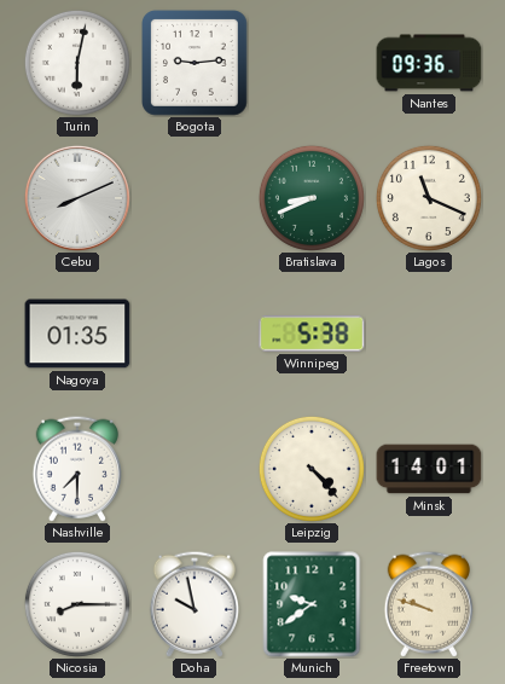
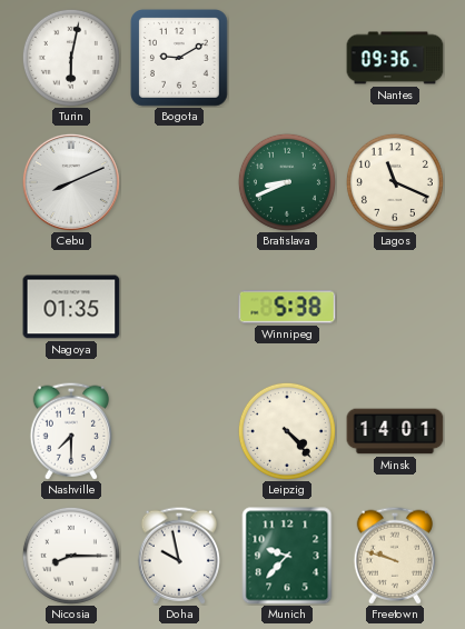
Bogota: 9:14 -> 9:10 (180, 59)
Munich: 9:39 -> 9:37 (287, 556)
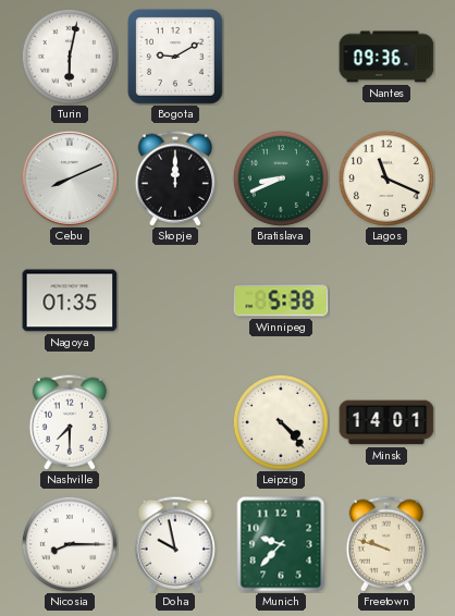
Skopje: none -> 12:00 (174, 178)
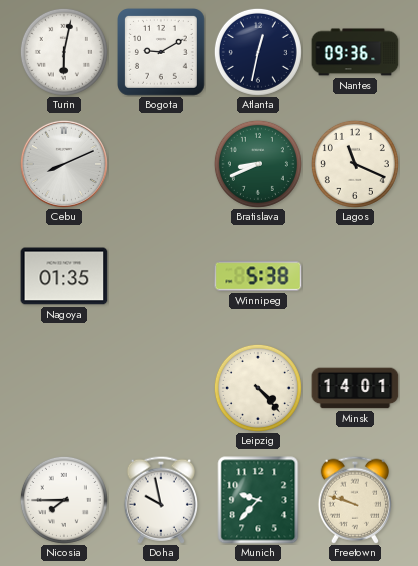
Atlanta: none -> 12:32 (258, 52)
Skopje: 12:00 -> none (174, 178)
Nashville: 7:30 -> none (69, 422)
Nicosia: 8:15 -> 7:45 (64, 500)
